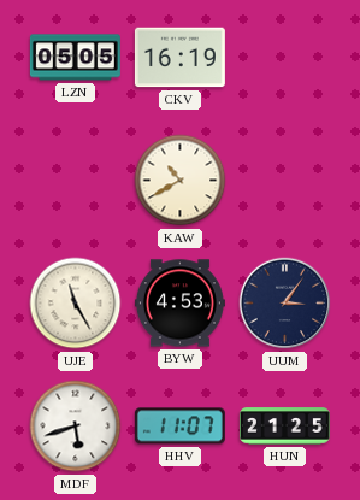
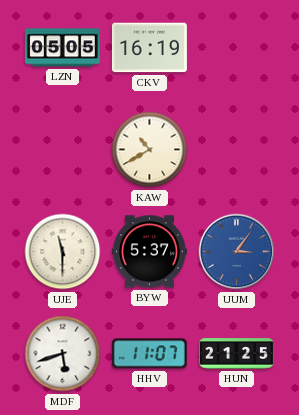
UJE: 11:25 -> 11:30 (63, 252)
BYW: 4:53 -> 5:37 (149, 252)
UUM dial: navy -> blue (237, 252)
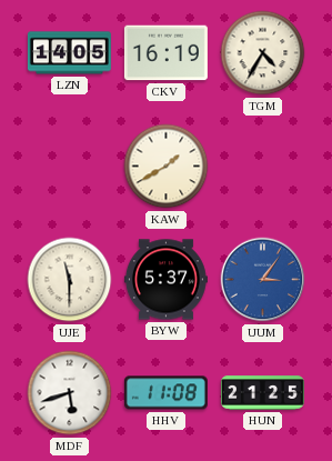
LZN: 05:05 -> 14:05 (69, 53)
TGM: none -> 4:35 (263, 53)
KAW: 10:40 -> 1:40 (167, 167)
HHV: 11:07 -> 11:08 (165, 393)
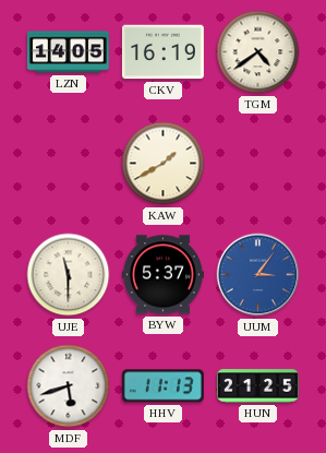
TGM: 4:35 -> 4:39 (258, 52)
HHV: 11:08 -> 11:13 (162, 386)
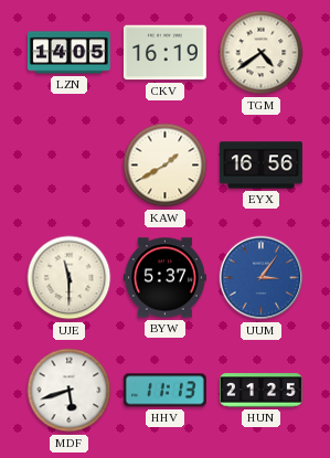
EYX: none -> 16:56 (260, 166)
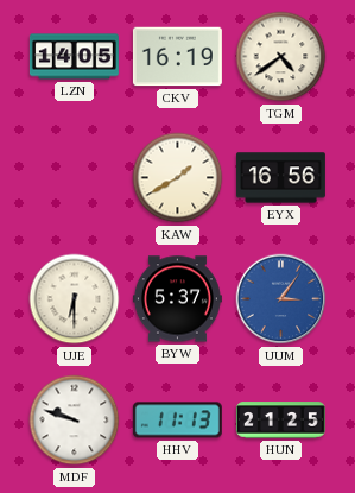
UJE: 11:30 -> 6:30 (75, 299)
MDF: 5:42 -> 9:48 (75, 421)
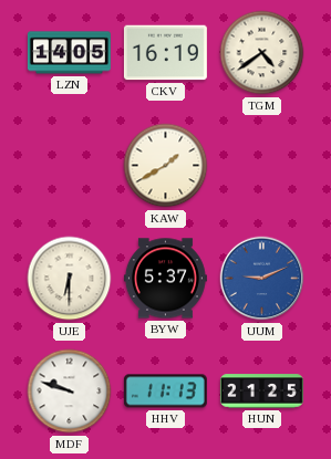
EYX: 16:56 -> none (280, 178)
UUM: 3:06 -> 9:11 (262, 279)
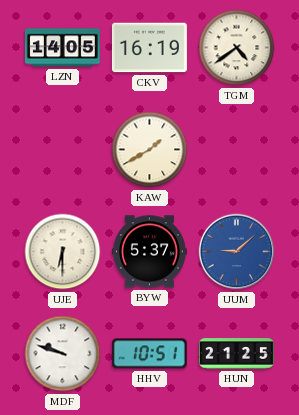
UUM: 9:11 -> 9:08 (237, 252)
HHV: 11:13 -> 10:51 (149, 354)
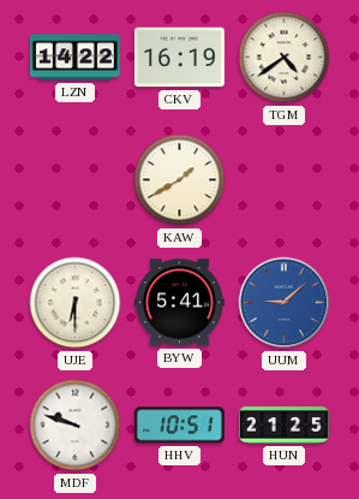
LZN: 14:05 -> 14:22 (74, 58)
BYW: 5:37 -> 5:41 (179, 303)
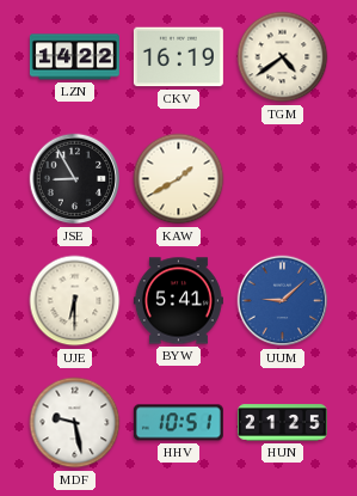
JSE: none -> 8:55 (75, 179)
MDF: 9:48 -> 9:28 (75, 423)
